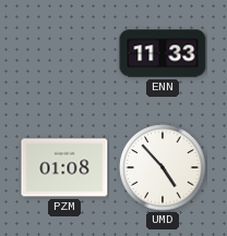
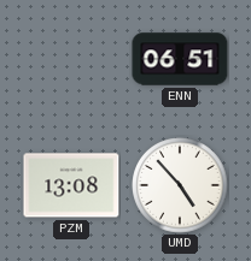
ENN: 11:33 -> 06:51 (180, 59)
PZM: 01:08 -> 13:08 (71, 185)
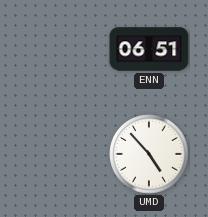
PZM: 13:08 -> none (71, 185)
